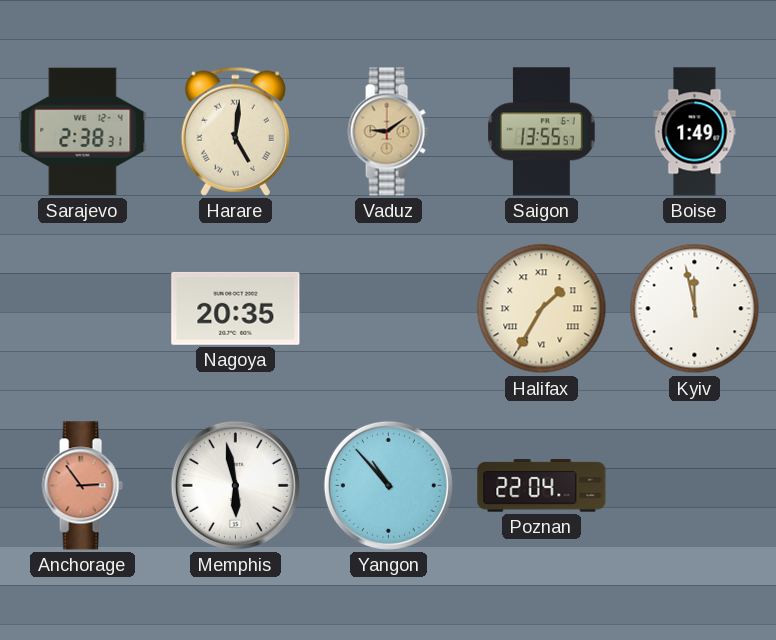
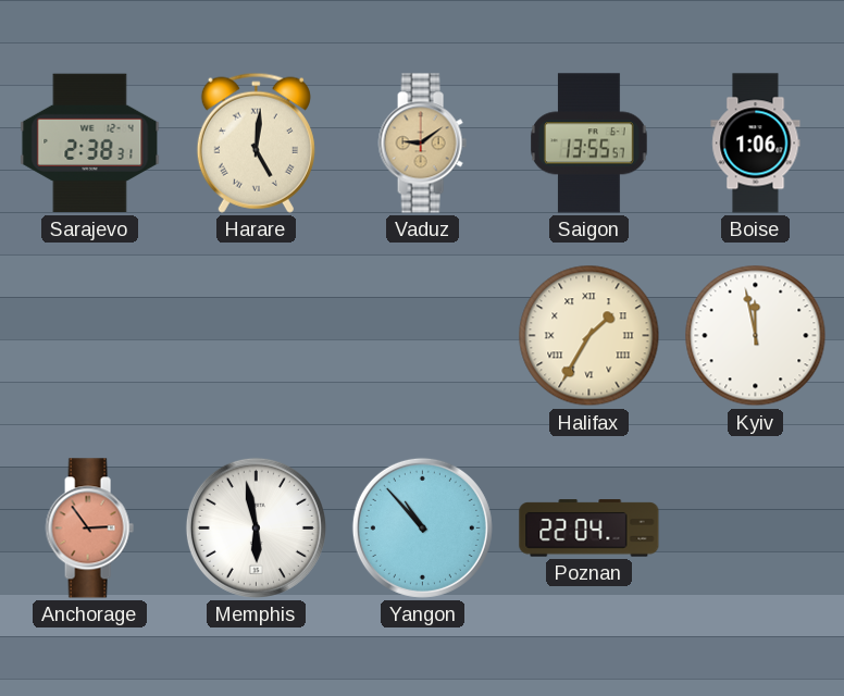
Boise: 1:49 -> 1:06 (756, 144)
Nagoya: 20:35 -> none (236, 308)
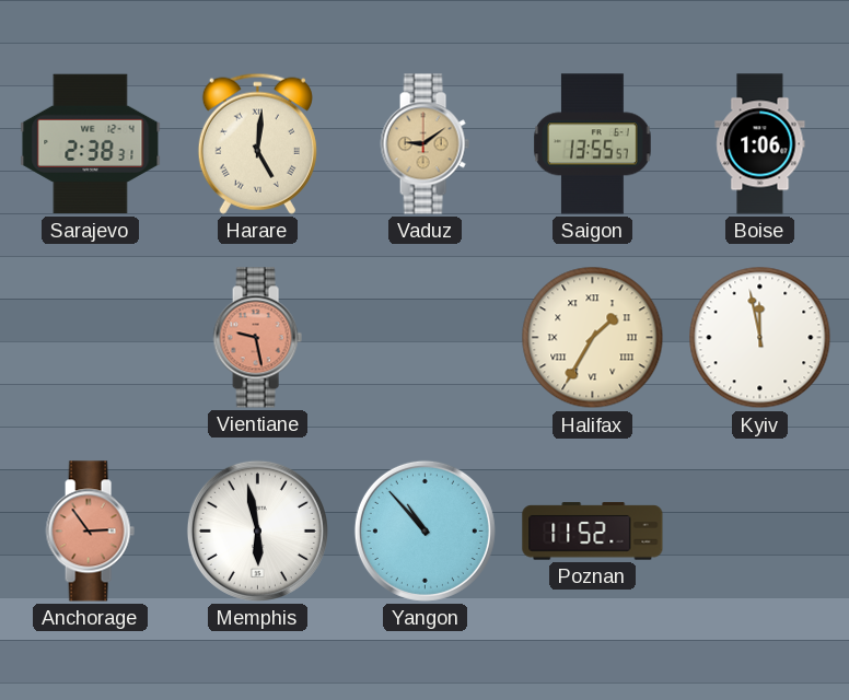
Vientiane: none -> 9:28 (257, 338)
Poznan: 22:04 -> 11:52 (593, 532)
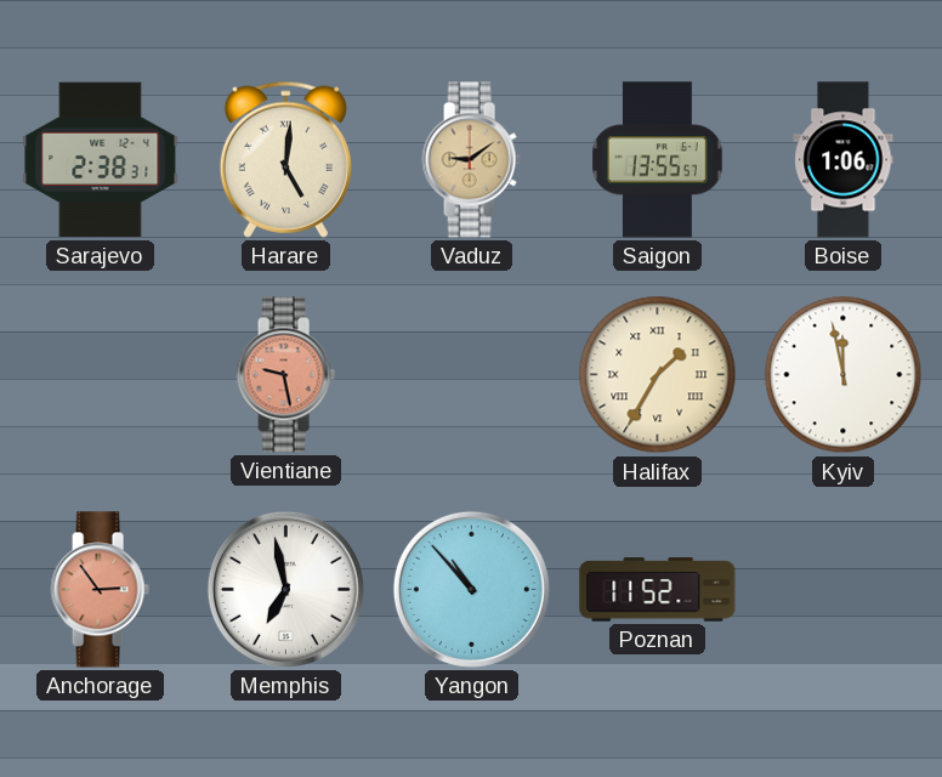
Memphis: 5:58 -> 6:58 (285, 589)
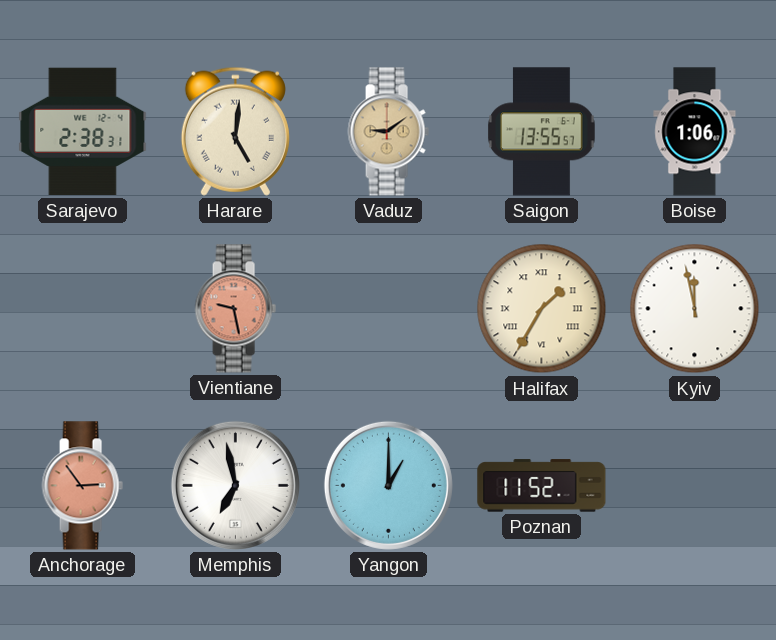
Yangon: 10:53 -> 1:00 (388, 485)
